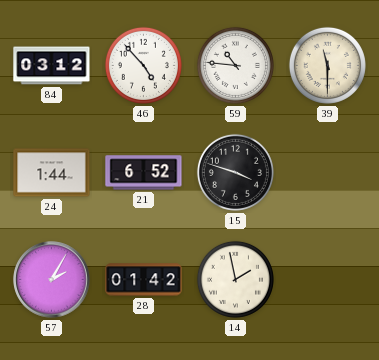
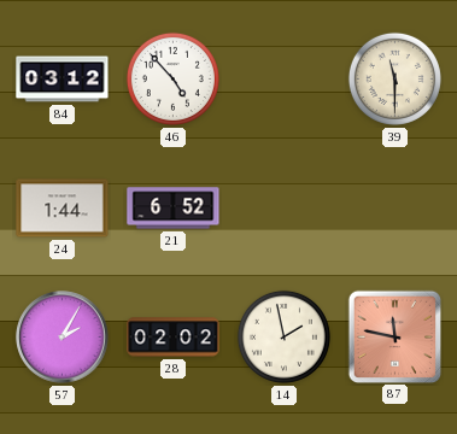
59: 10:46 -> none (235, 65)
15: 3:48 -> none (235, 172)
28: 01:42 -> 02:02 (174, 338)
87: none -> 11:47 (394, 336)
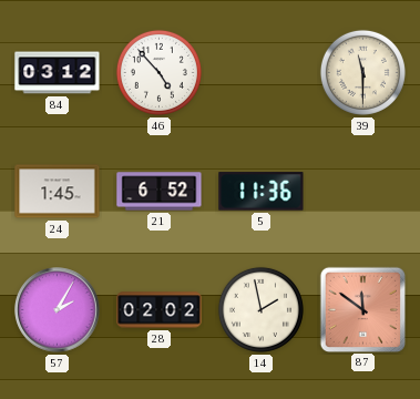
24: 1:44 -> 1:45 (58, 192)
5: none -> 11:36 (262, 192)
87: 11:47 -> 11:51 (362, 309)
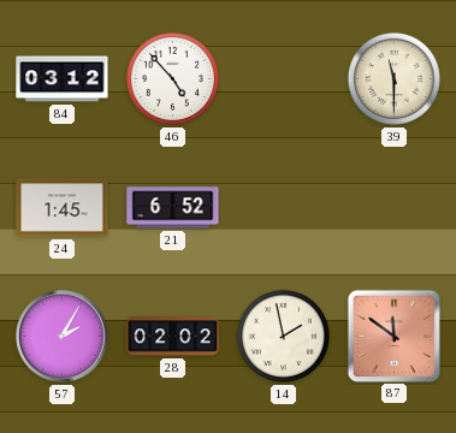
5: 11:36 -> none (262, 192)
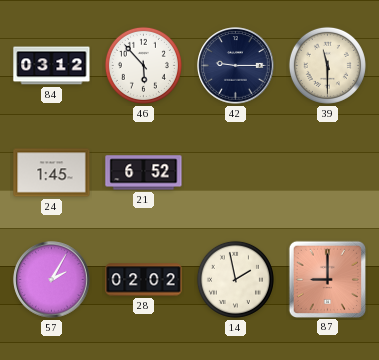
46: 4:53 -> 5:53 (143, 65)
42: none -> 9:15 (236, 66)
87: 11:51 -> 9:00 (327, 279)
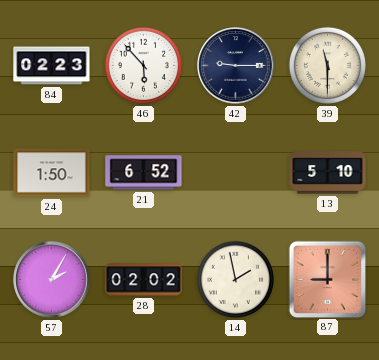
84: 03:12 -> 02:23 (52, 66)
24: 1:45 -> 1:50 (52, 173)
13: none -> 5:10 (328, 173)
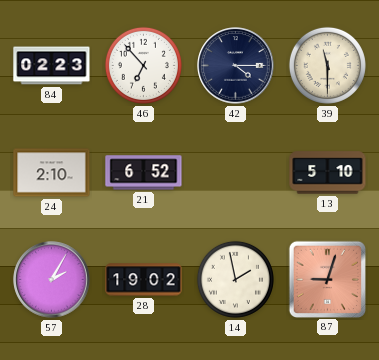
46: 5:53 -> 6:53 (143, 65)
42: 9:15 -> 4:15 (236, 66)
24: 1:50 -> 2:10 (52, 173)
28: 02:02 -> 19:02 (144, 280)
87: 9:00 -> 9:03 (327, 279)
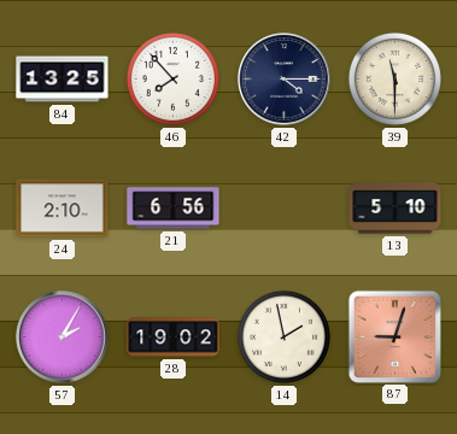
84: 02:23 -> 13:25 (63, 80)
46: 6:53 -> 7:53 (172, 78)
21: 6:52 -> 6:56 (174, 209)
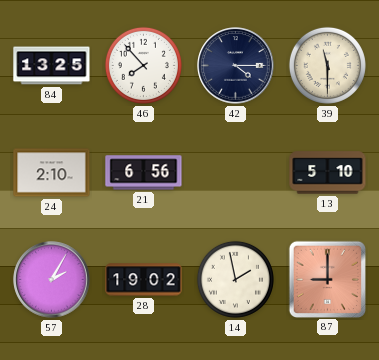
87: 9:03 -> 9:00 (327, 279)
